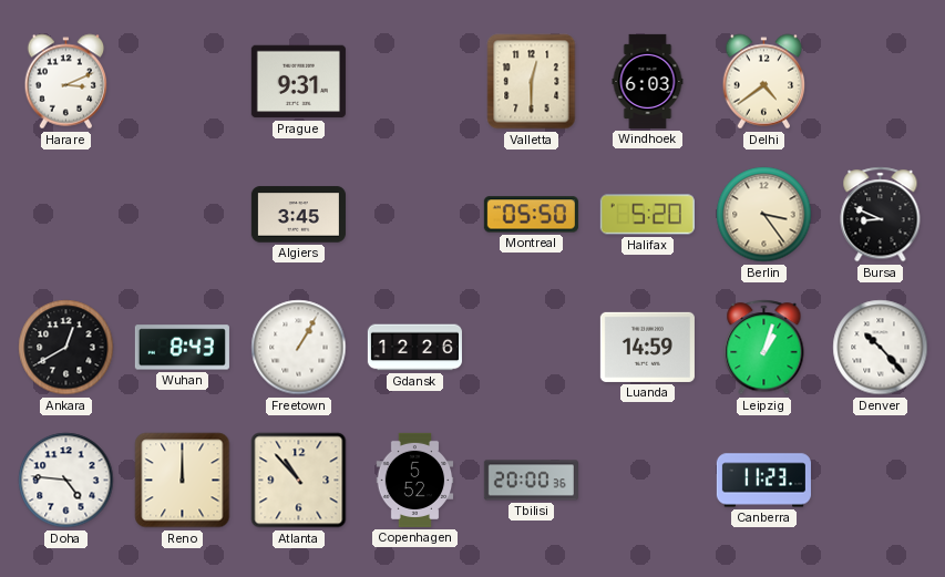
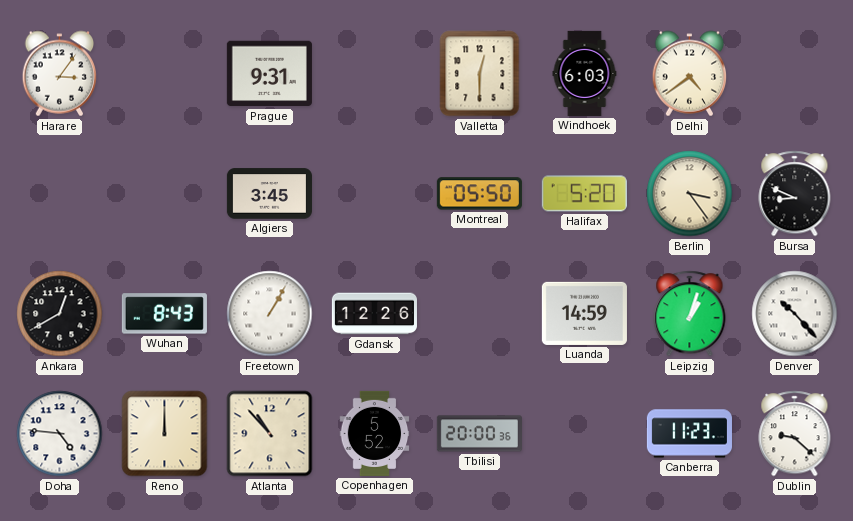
Harare: 3:11 -> 3:06 (60, 74)
Dublin: none -> 9:22 (795, 434)
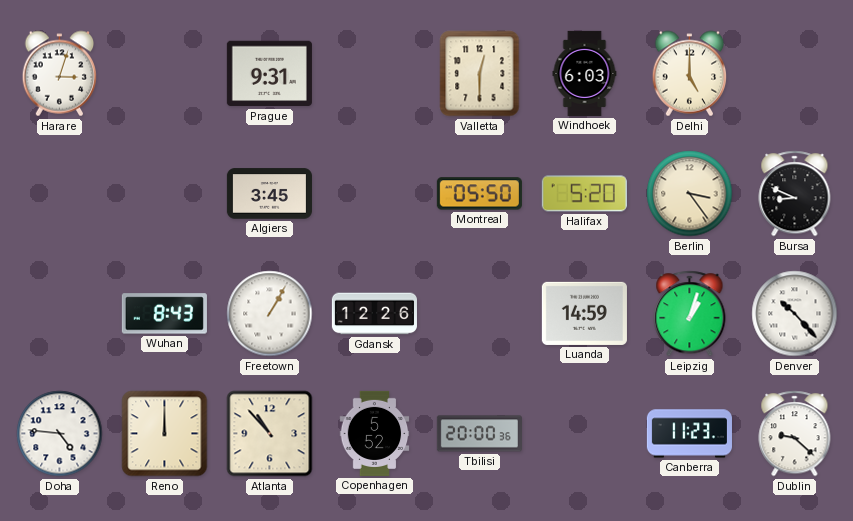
Harare: 3:06 -> 3:03 (60, 74)
Delhi: 4:39 -> 5:00 (690, 74)
Ankara: 12:40 -> none (60, 314)
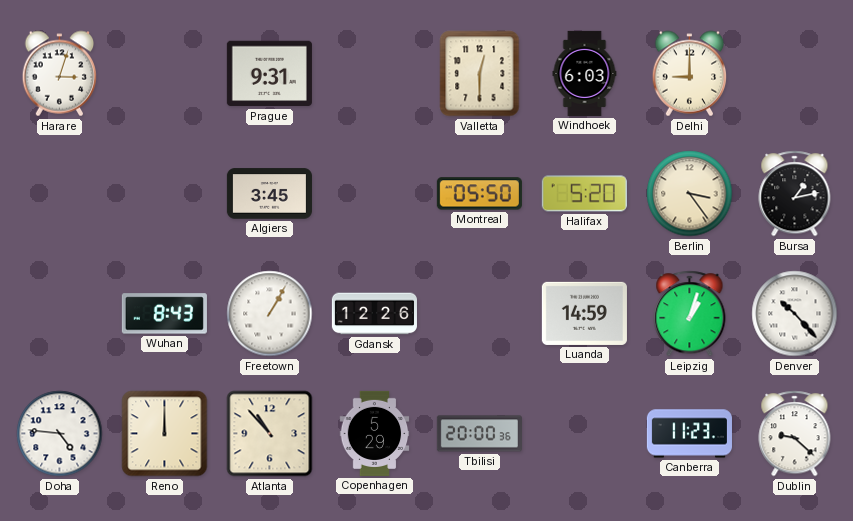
Delhi: 5:00 -> 9:00 (690, 74)
Bursa: 8:49 -> 1:13 (795, 194)
Copenhagen: 5:52 -> 5:29 (375, 433)
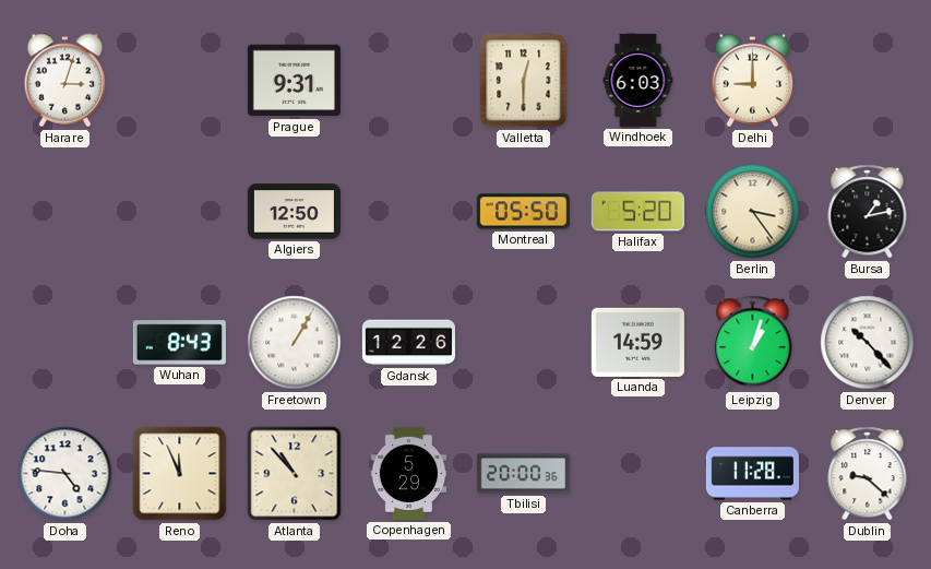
Algiers: 3:45 -> 12:50 (294, 212)
Reno: 12:00 -> 11:56 (180, 474)
Canberra: 11:23 -> 11:28 (752, 474)
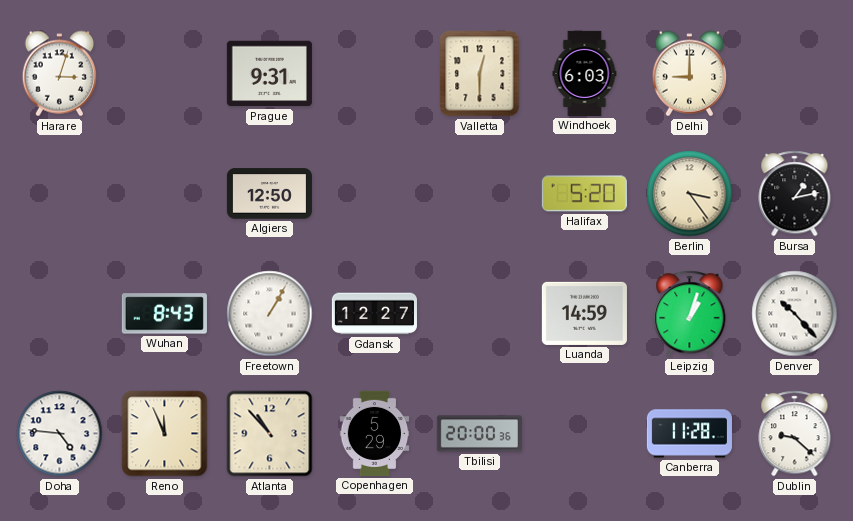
Montreal: 05:50 -> none (523, 212)
Gdansk: 12:26 -> 12:27 (374, 314)
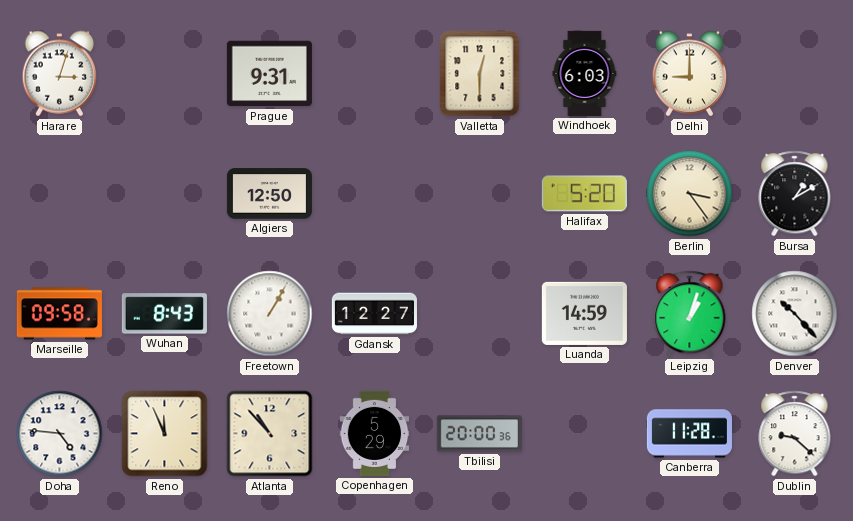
Bursa: 1:13 -> 1:10 (795, 194)
Marseille: none -> 09:58 (59, 314)
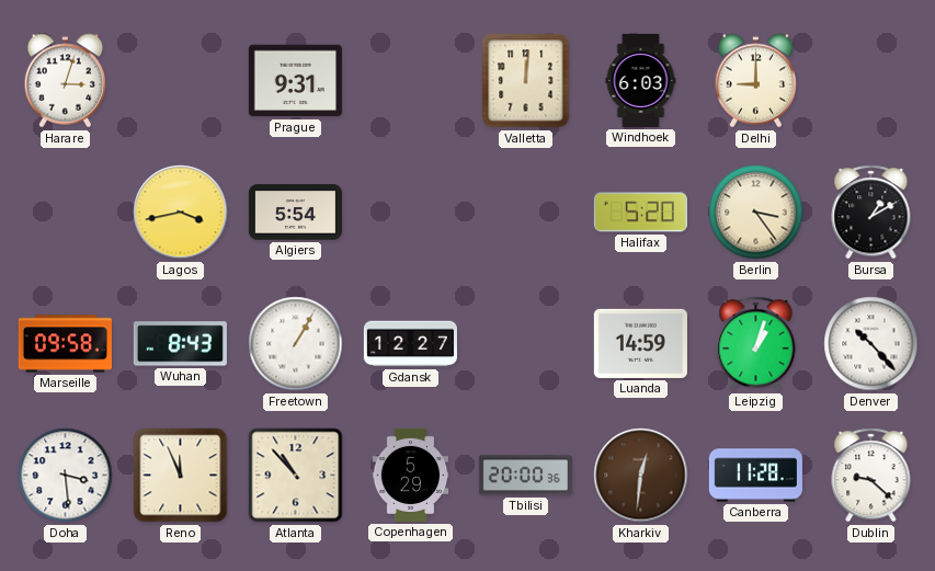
Valletta: 12:30 -> 12:01 (526, 81)
Lagos: none -> 3:43 (181, 213)
Algiers: 12:50 -> 5:54 (295, 213)
Doha: 4:46 -> 3:29 (66, 476)
Kharkiv: none -> 12:31 (641, 476)
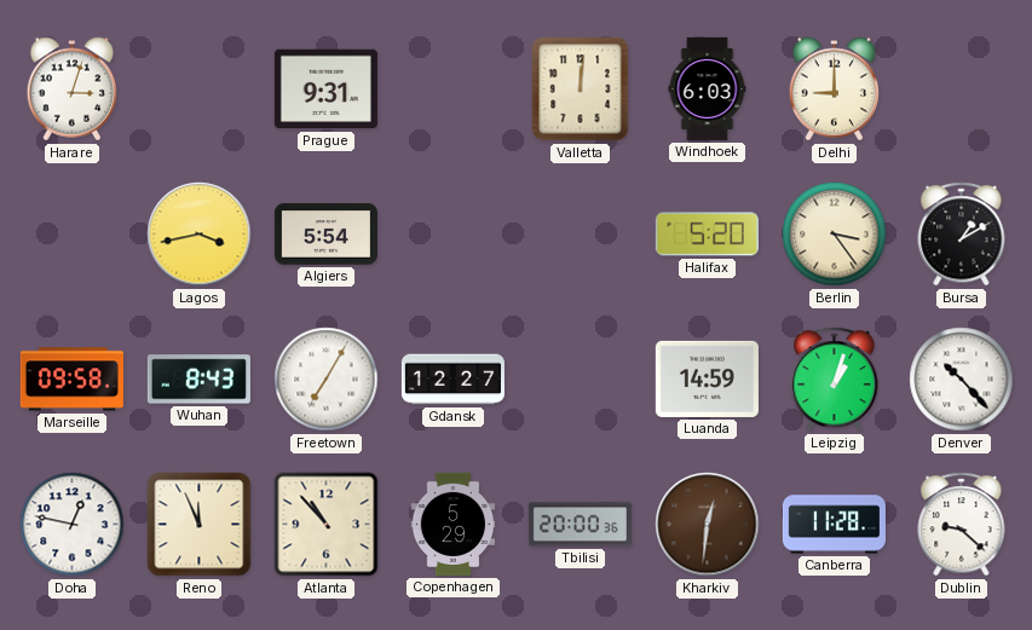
Freetown: 1:05 -> 7:05 (327, 380)
Doha: 3:29 -> 12:47 (73, 525)
